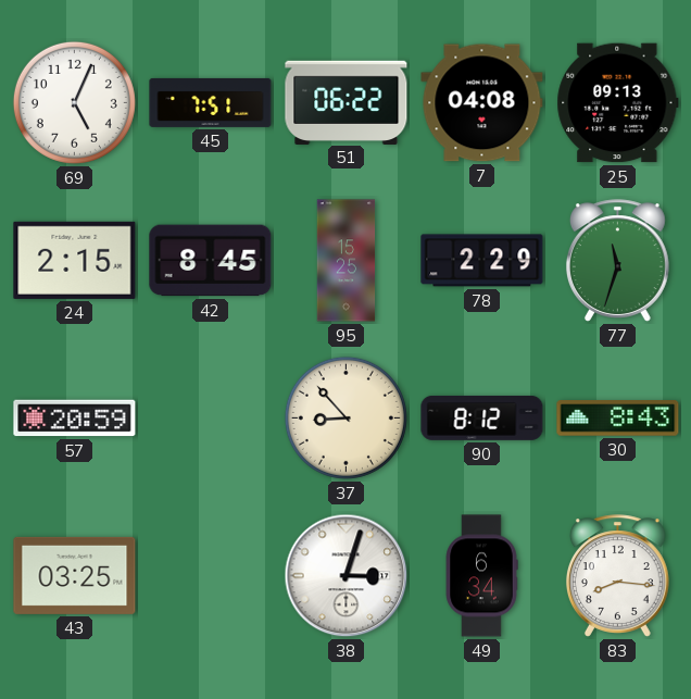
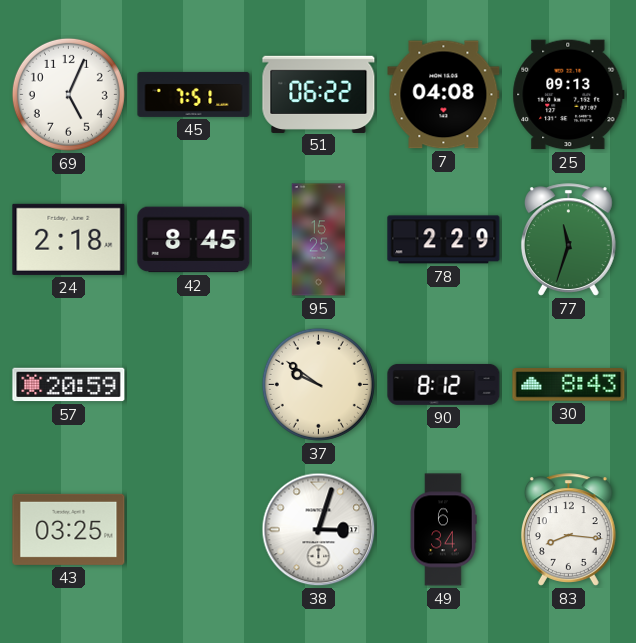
24: 2:15 -> 2:18 (69, 239)
37: 8:53 -> 9:51 (318, 384)
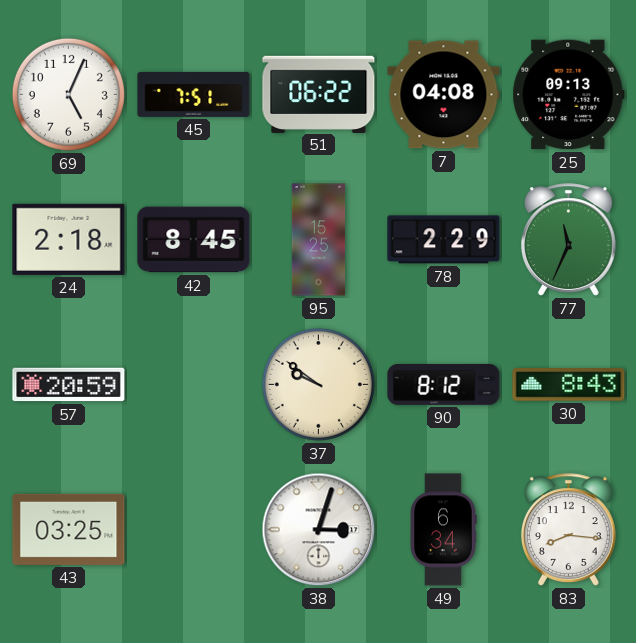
77: 11:33 -> 11:34 (568, 240)
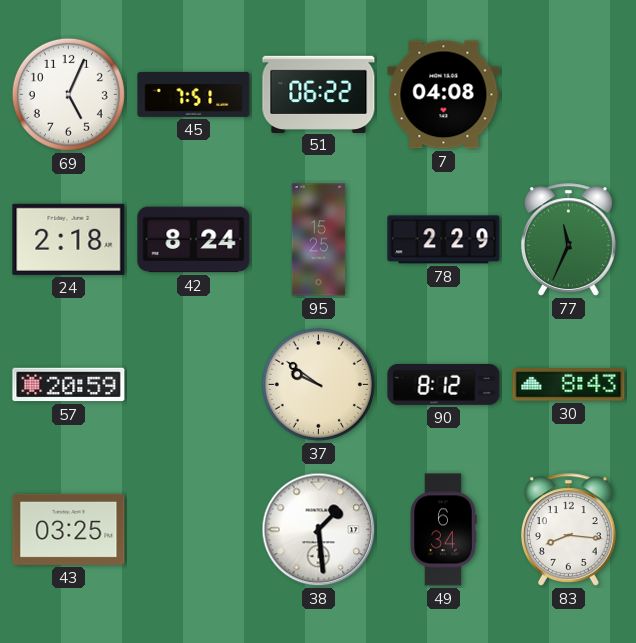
25: 09:13 -> none (569, 95)
42: 8:45 -> 8:24 (194, 240)
38: 3:03 -> 1:29 (319, 530)
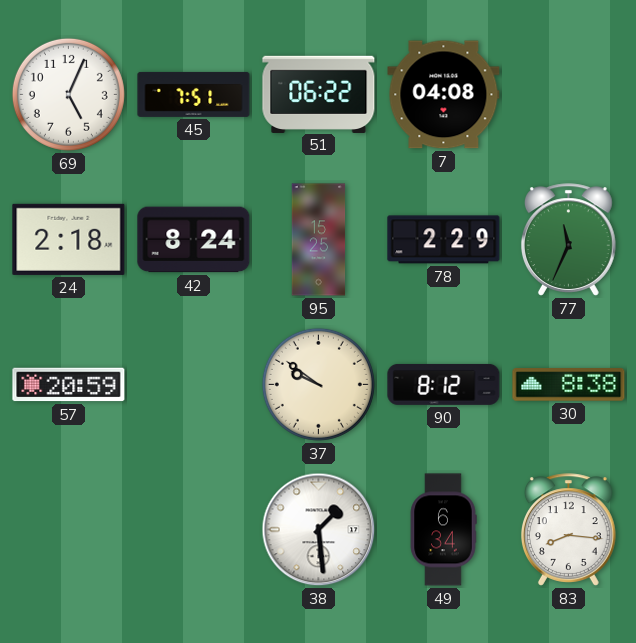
30: 8:43 -> 8:38 (569, 385)
43: 03:25 -> none (69, 529)
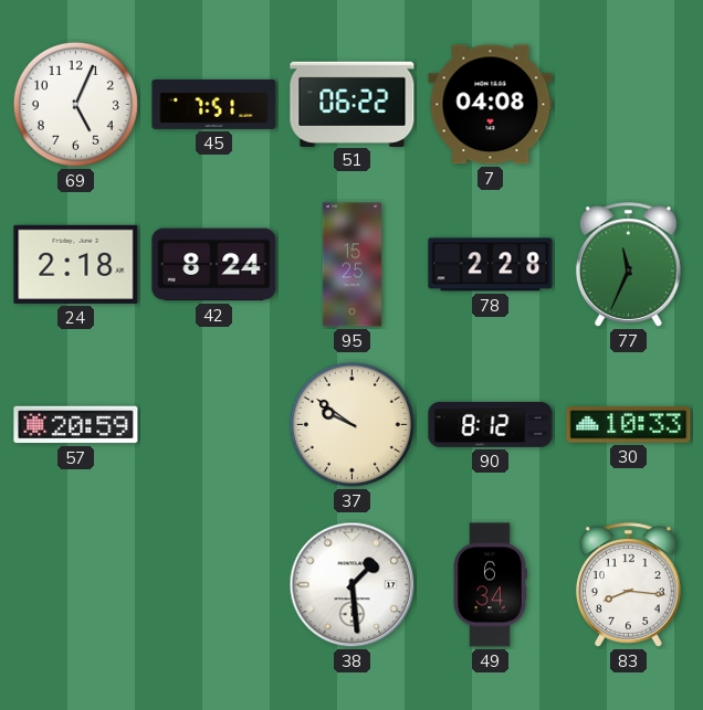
78: 2:29 -> 2:28 (491, 265)
30: 8:38 -> 10:33 (629, 425)
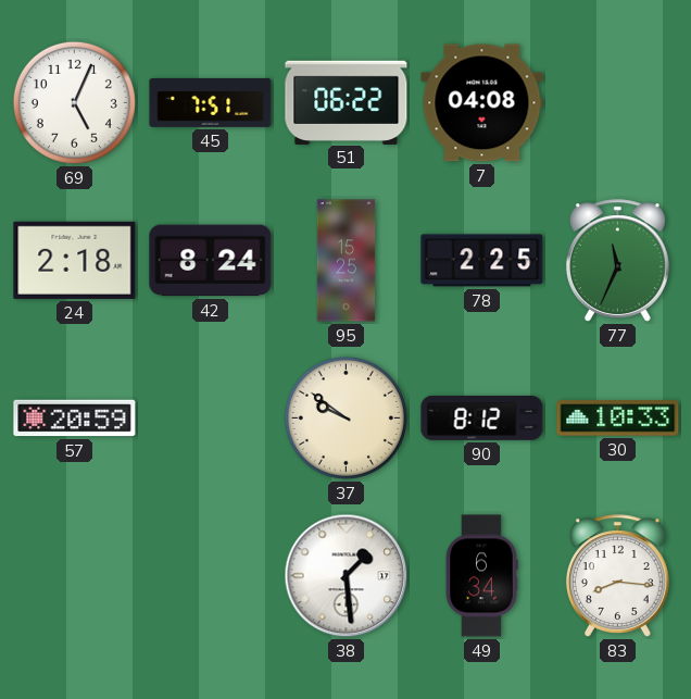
78: 2:28 -> 2:25 (482, 261)
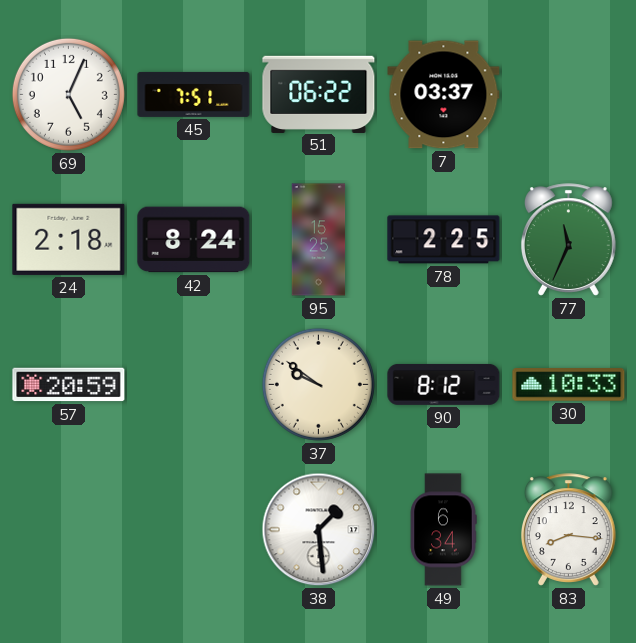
7: 04:08 -> 03:37 (444, 95)
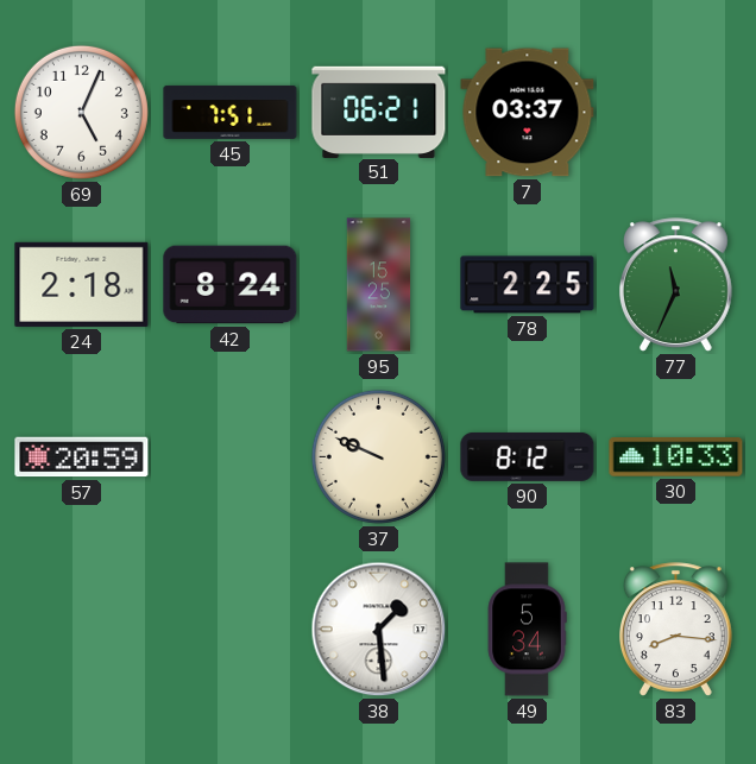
51: 06:22 -> 06:21 (379, 112)
37: 9:51 -> 9:49 (378, 456)
49: 6:34 -> 5:34 (527, 630)
